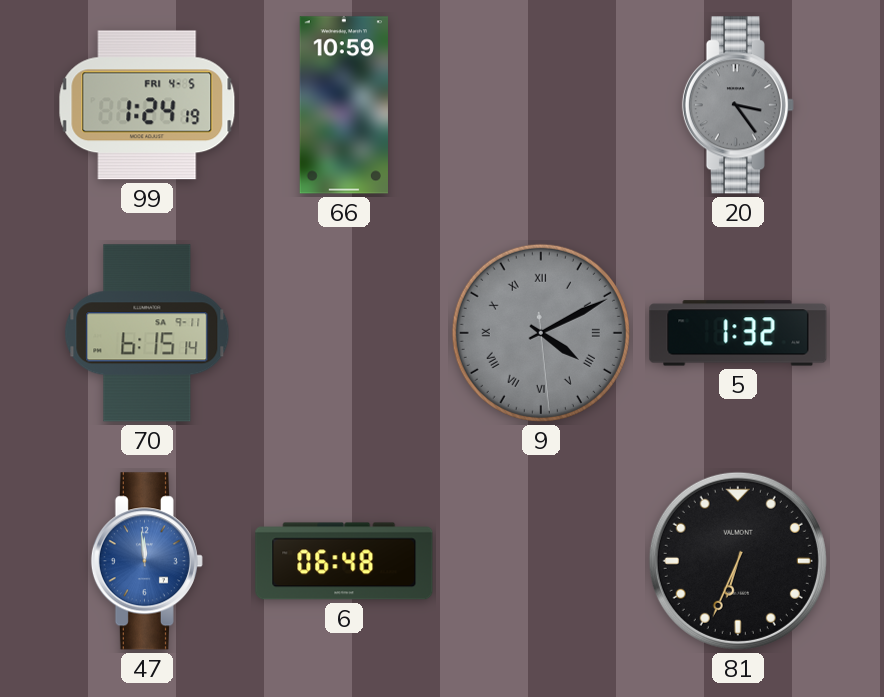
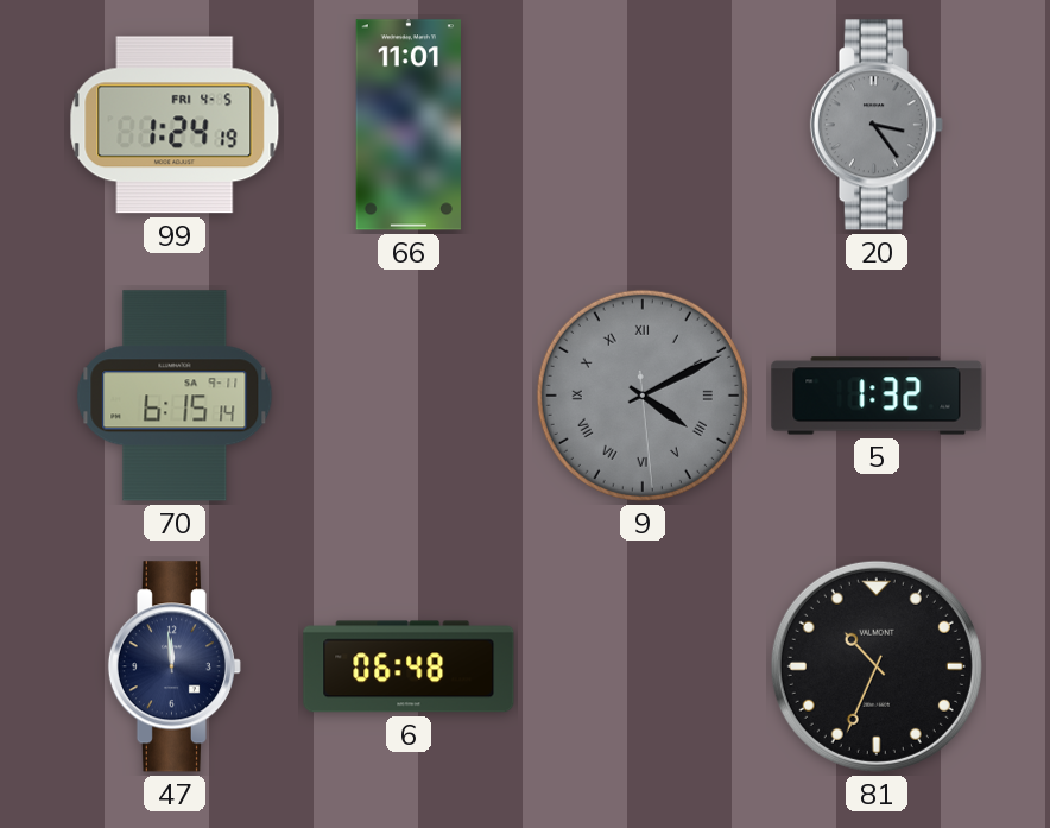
66: 10:59 -> 11:01 (407, 125)
47 dial: blue -> navy (175, 666)
81: 6:34 -> 10:34 (877, 666)
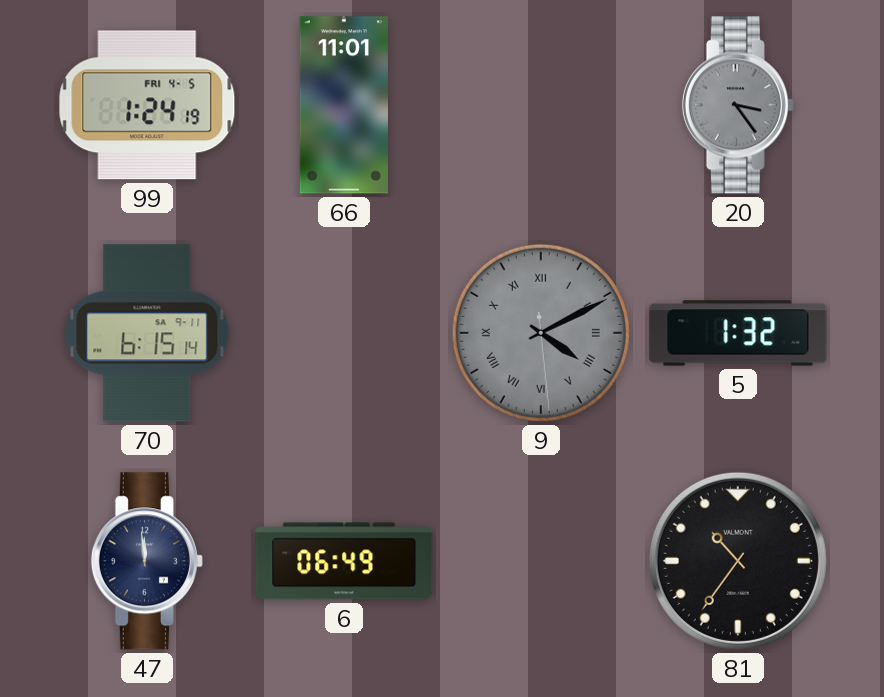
6: 06:48 -> 06:49 (344, 561)
81: 10:34 -> 10:36 (738, 561)
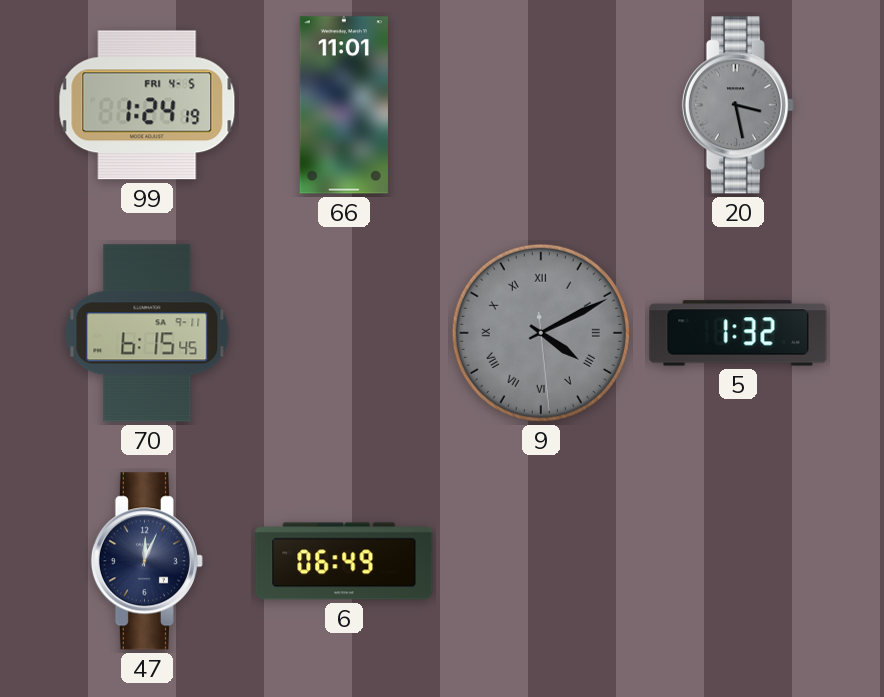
20: 3:24 -> 3:28 (738, 105)
70: 6:15:14 -> 6:15:45 (147, 333)
47: 11:59 -> 12:04 (147, 561)
81: 10:36 -> none (738, 561)
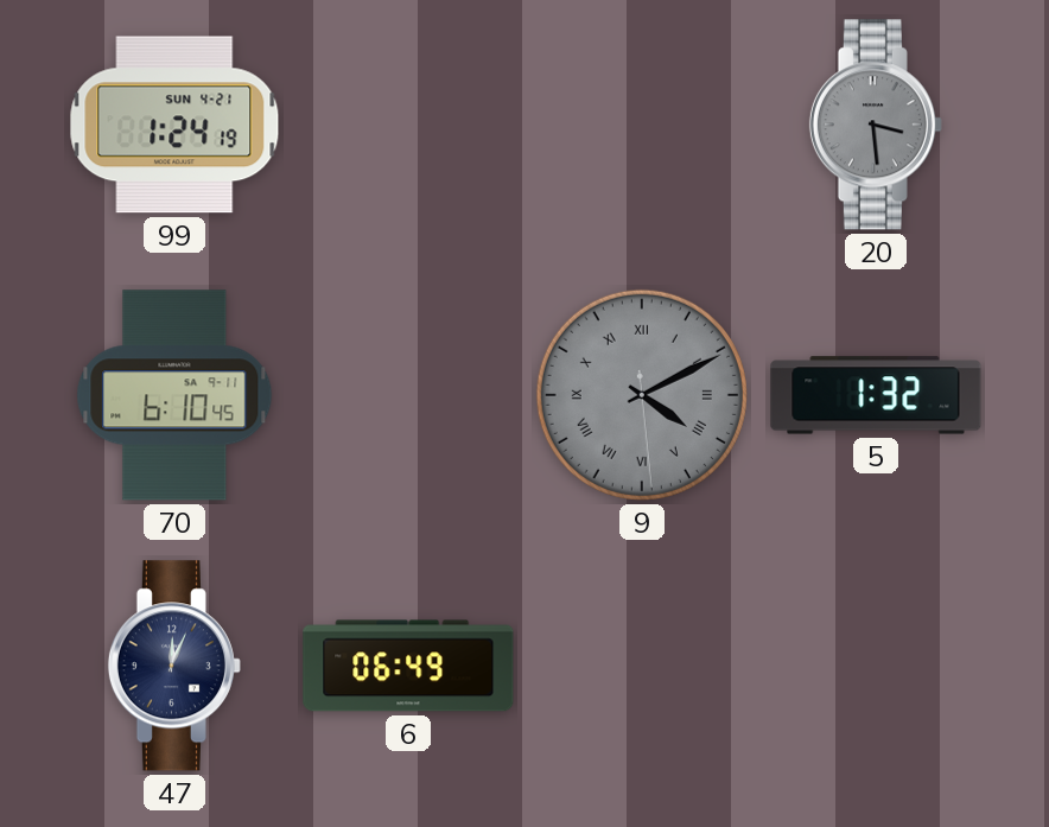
99 date: FRI 4-5 -> SUN 4-21 (174, 125)
66: 11:01 -> none (343, 105)
20: 3:28 -> 3:29 (876, 125)
70: 6:15 -> 6:10 (174, 395)
